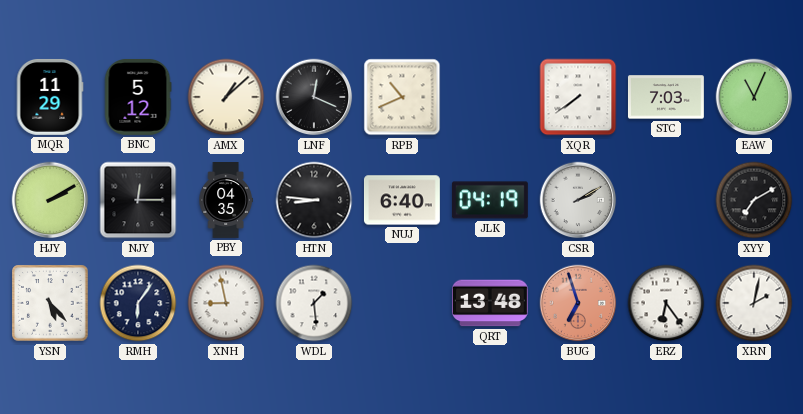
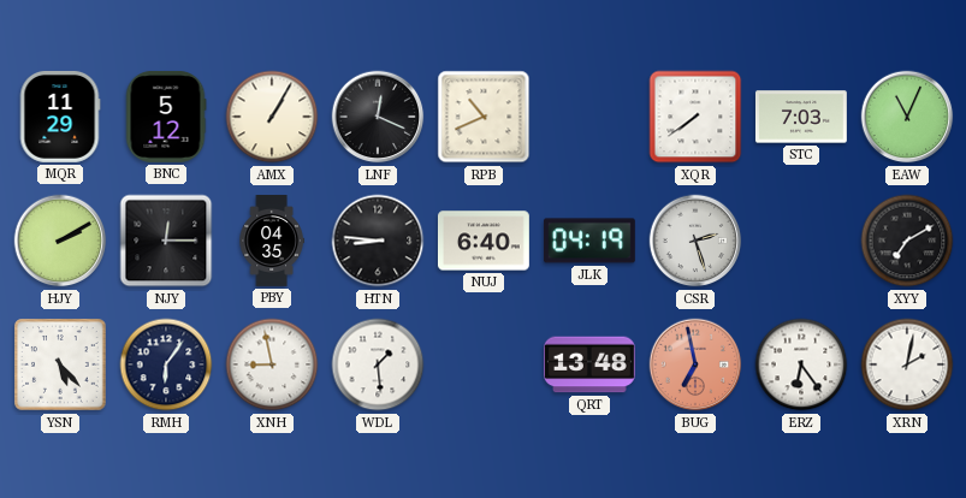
AMX: 1:08 -> 1:05 (272, 117)
CSR: 2:10 -> 2:27 (695, 241)
BUG: 6:57 -> 6:58 (695, 364)
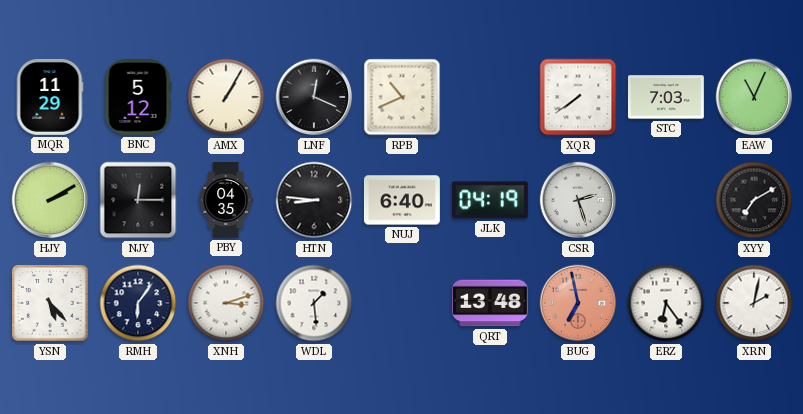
XNH: 8:58 -> 3:12 (226, 303)
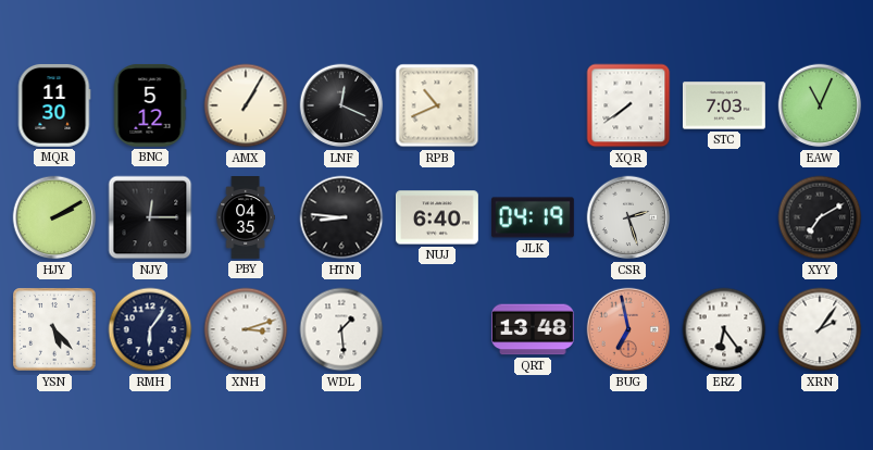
MQR: 11:29 -> 11:30 (54, 105)
XRN: 2:02 -> 2:06 (820, 329)
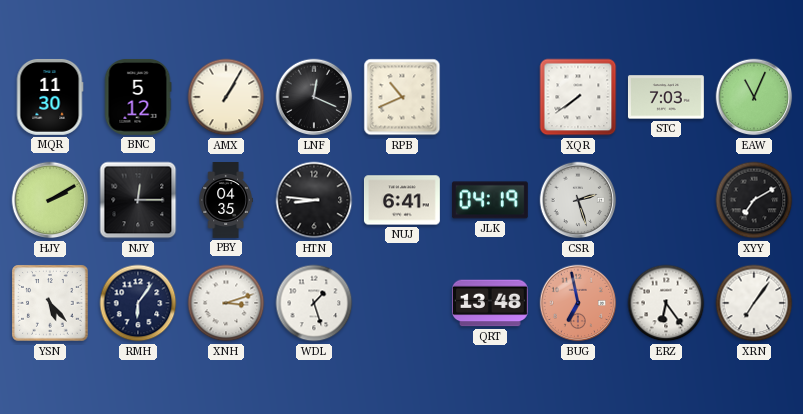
NUJ: 6:40 -> 6:41 (402, 200)
WDL: 1:29 -> 1:27 (314, 303)
XRN: 2:06 -> 7:06 (754, 303)
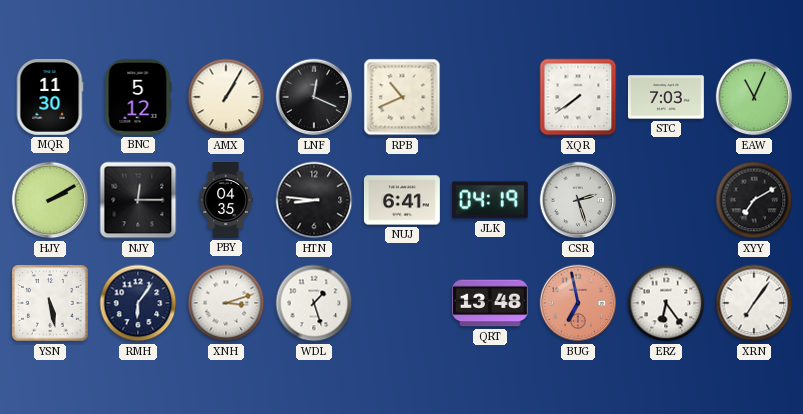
YSN: 5:23 -> 5:28 (50, 303)
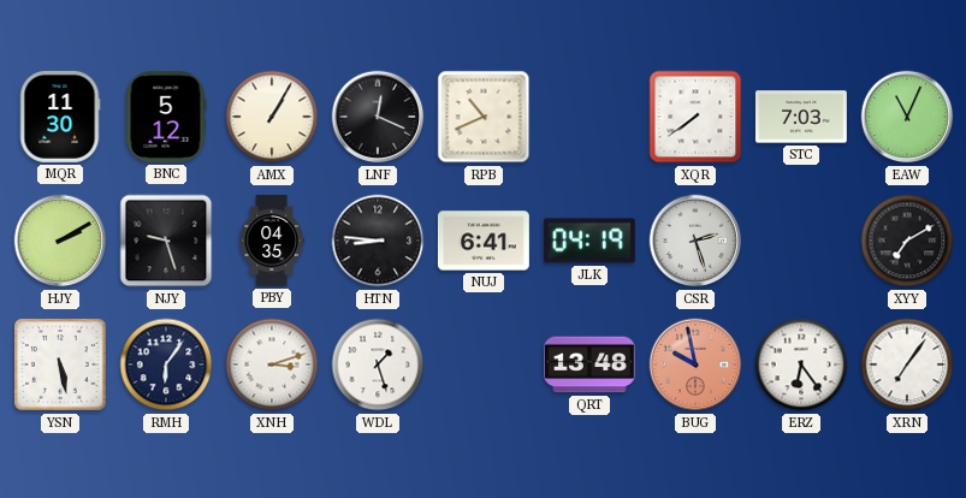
NJY: 12:15 -> 9:27 (166, 241)
BUG: 6:58 -> 9:58 (695, 364)
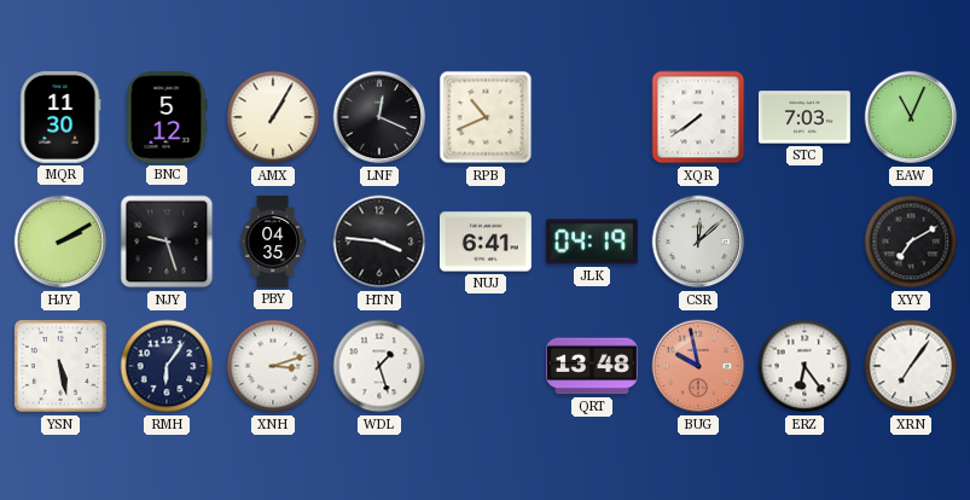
HTN: 8:46 -> 3:46 (379, 242)
CSR: 2:27 -> 12:08 (698, 242)
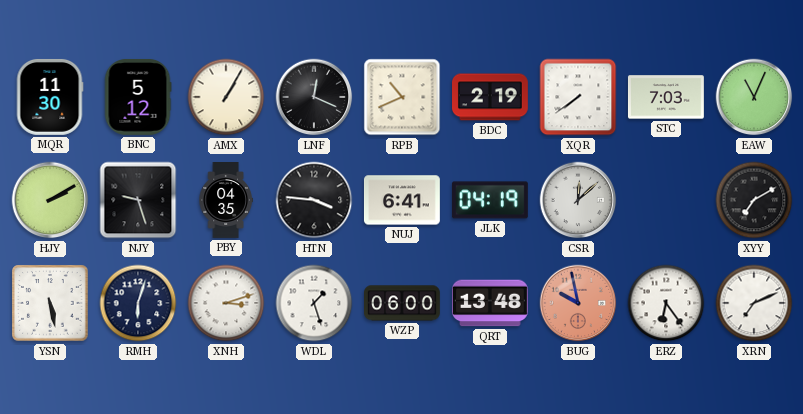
BDC: none -> 2:19 (491, 97)
RMH: 6:06 -> 6:03 (138, 303)
WZP: none -> 06:00 (403, 303)
XRN: 7:06 -> 7:11 (754, 303)
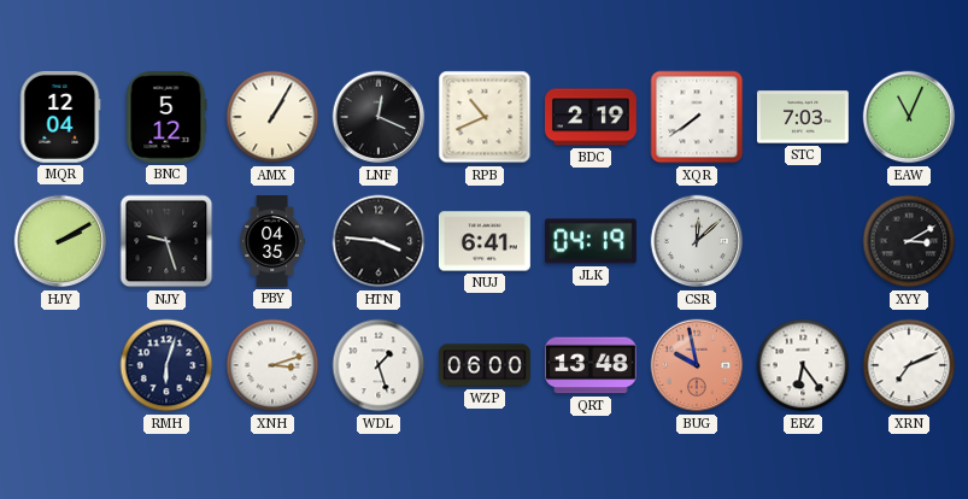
MQR: 11:30 -> 12:04 (60, 117)
XYY: 7:10 -> 3:10 (909, 241)
YSN: 5:28 -> none (50, 303)
